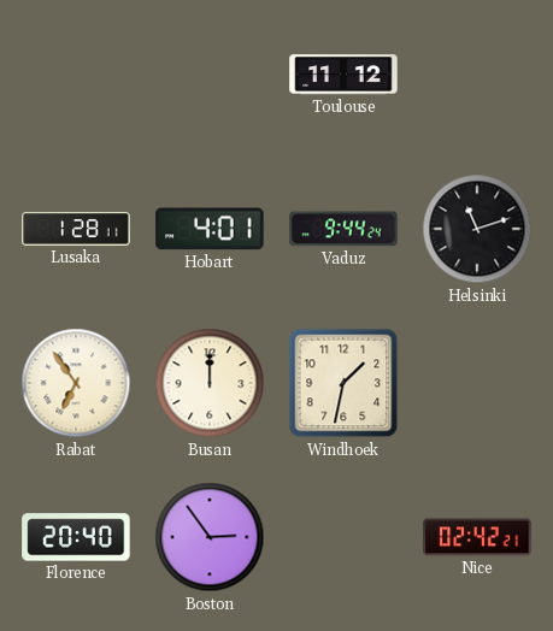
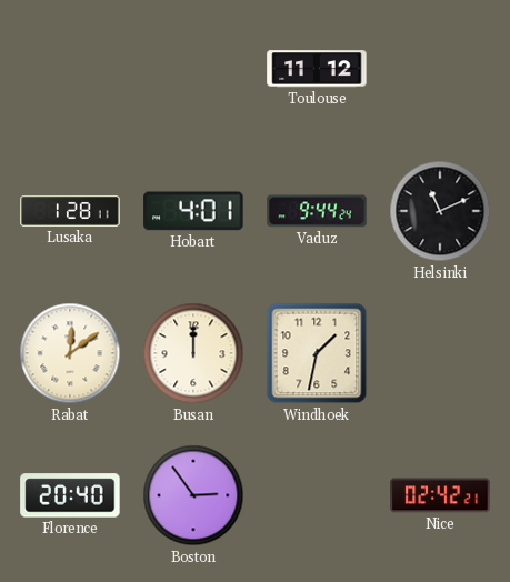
Helsinki: 11:12 -> 11:11 (440, 211)
Rabat: 6:54 -> 12:09 (70, 353)
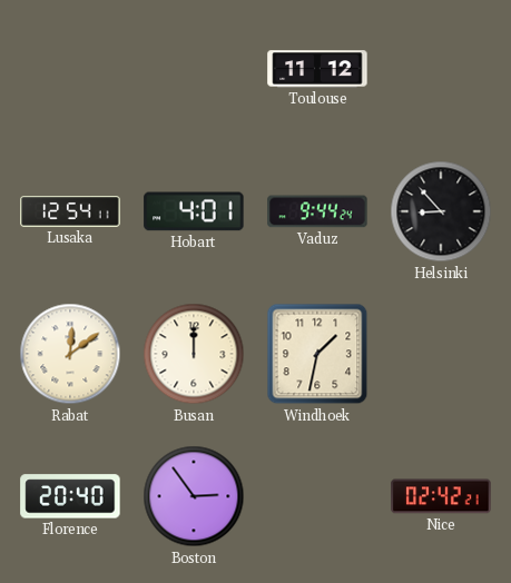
Lusaka: 1:28 -> 12:54 (70, 213)
Helsinki: 11:11 -> 8:53 (441, 211)
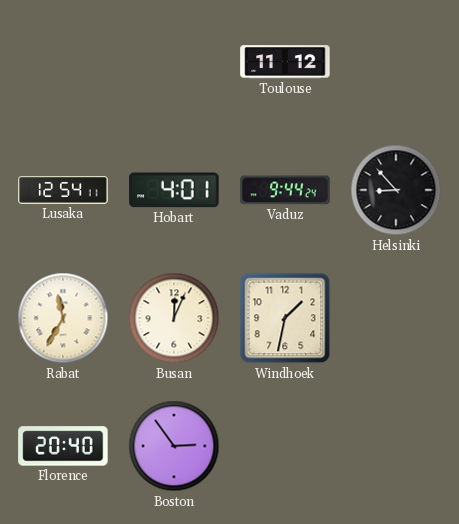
Rabat: 12:09 -> 11:35 (63, 318)
Busan: 12:00 -> 12:04 (174, 318)
Nice: 02:42 -> none (441, 496)
